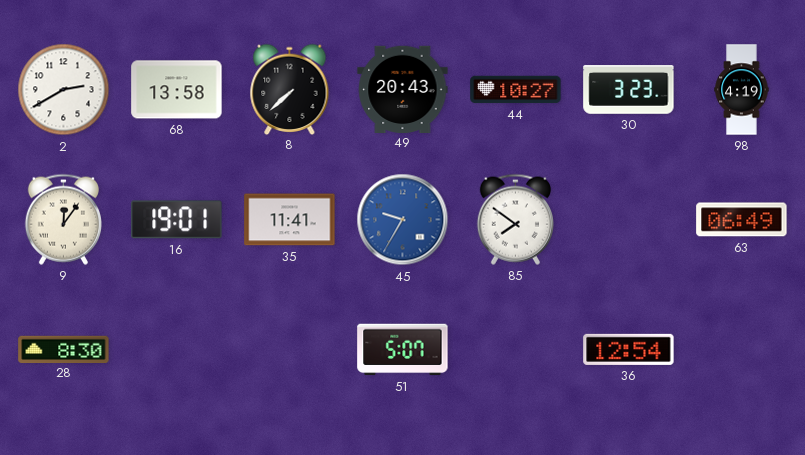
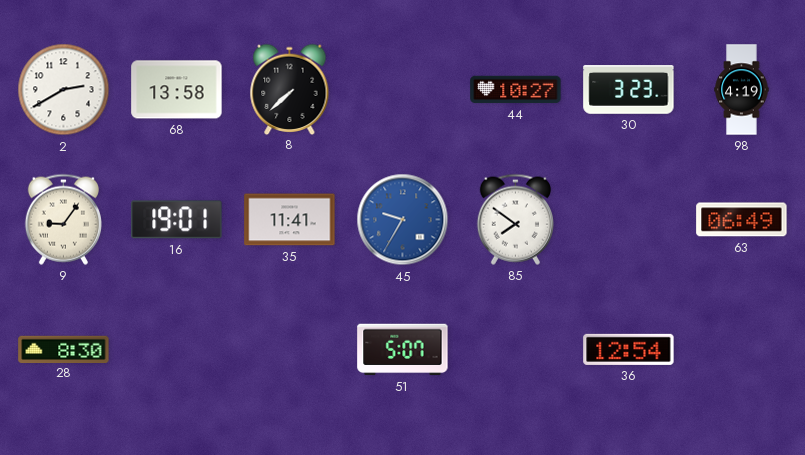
49: 20:43 -> none (403, 89)
9: 12:06 -> 9:06 (63, 219)
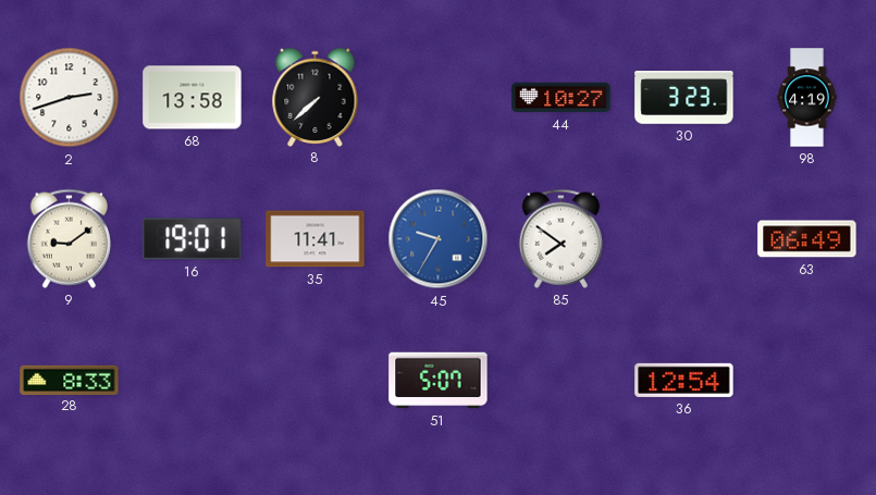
2: 2:40 -> 2:42 (70, 98)
9: 9:06 -> 9:09 (69, 238)
28: 8:30 -> 8:33 (70, 380)
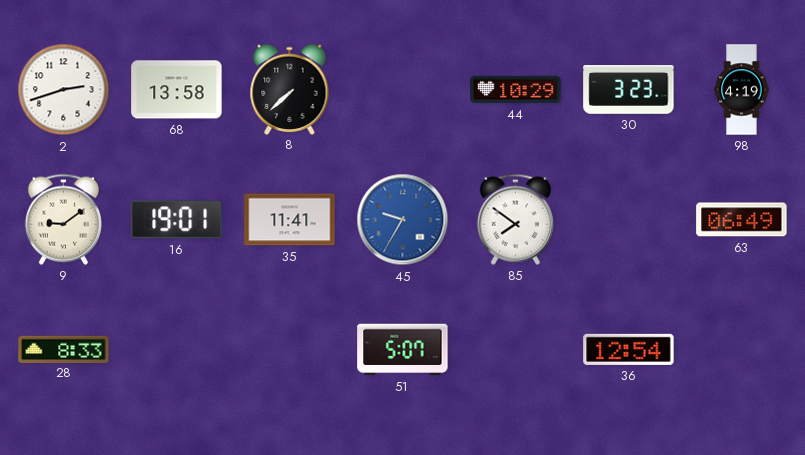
44: 10:27 -> 10:29 (516, 90)
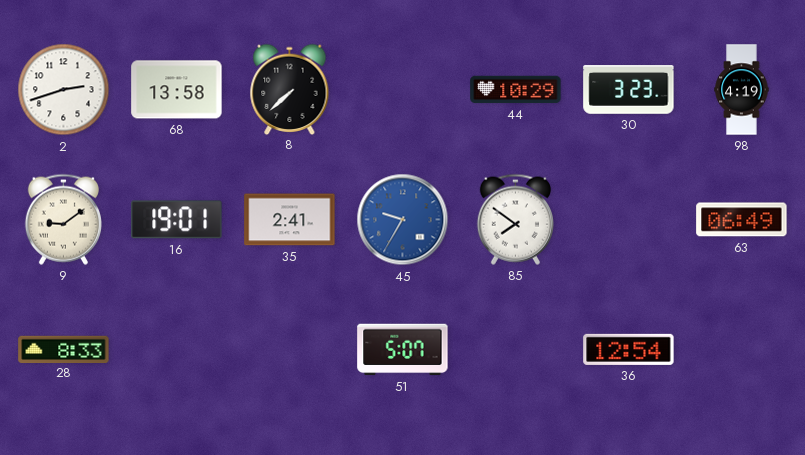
35: 11:41 -> 2:41 (290, 220)
